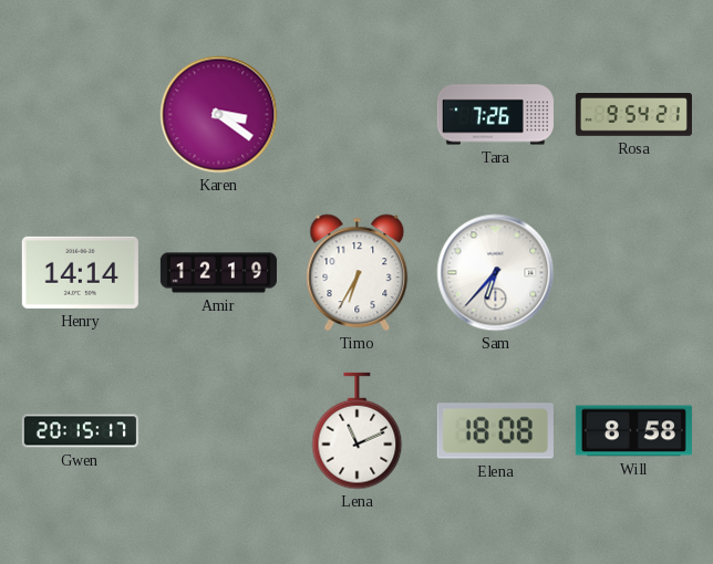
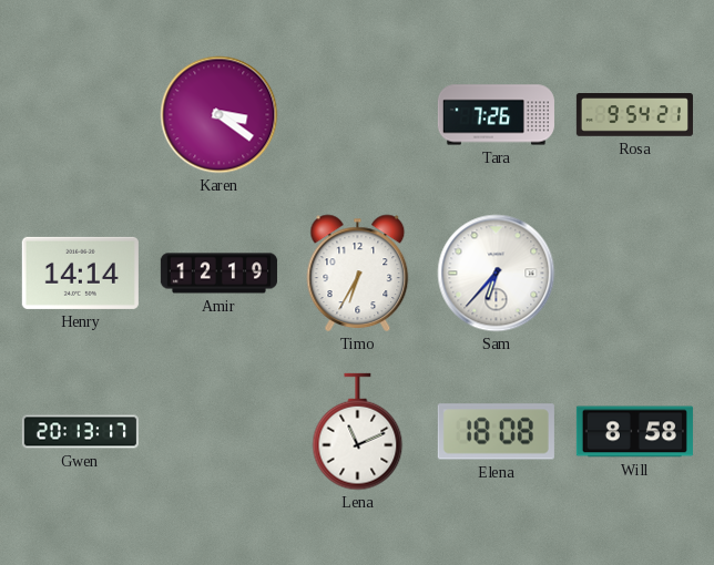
Gwen: 20:15 -> 20:13 (80, 432)
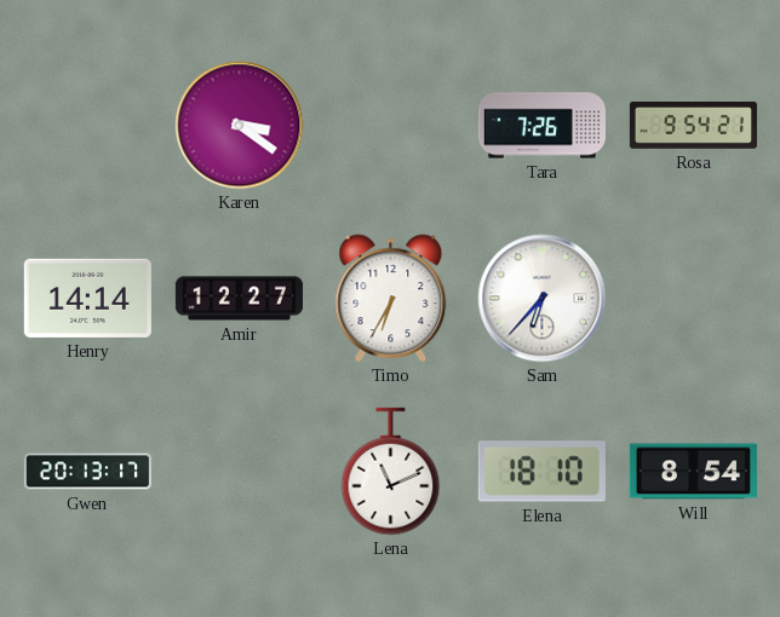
Amir: 12:19 -> 12:27 (239, 299)
Elena: 18:08 -> 18:10 (541, 472)
Will: 8:58 -> 8:54 (693, 472)
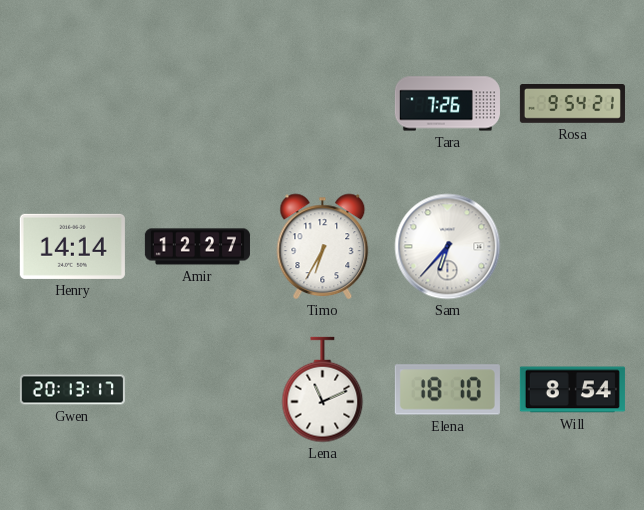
Karen: 3:21 -> none (240, 126)
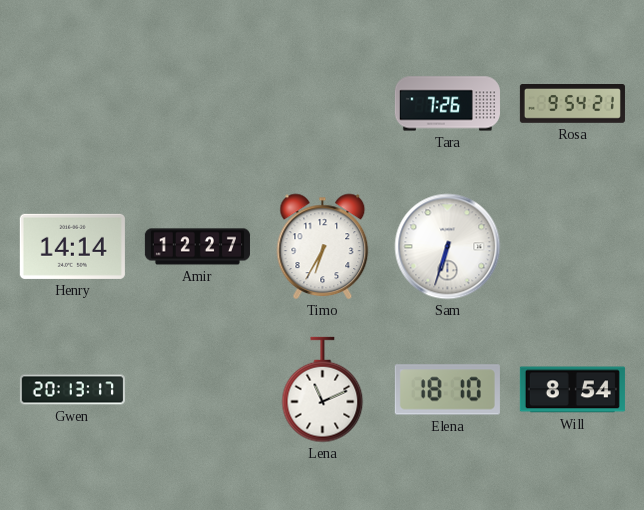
Sam: 6:37 -> 6:33 (448, 247)
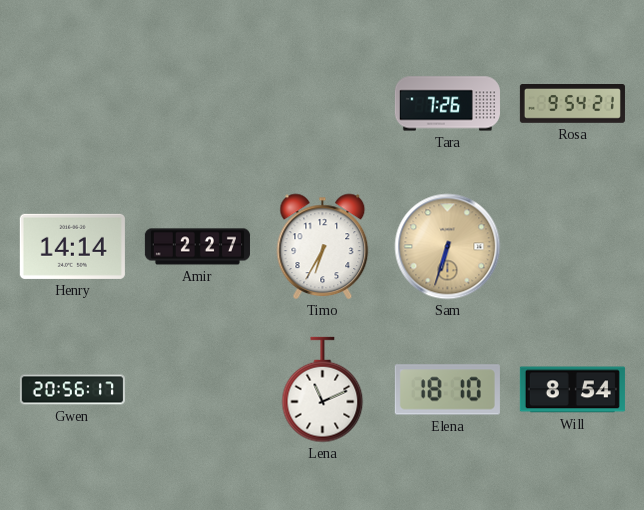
Amir: 12:27 -> 2:27 (197, 247)
Sam dial: white -> champagne (448, 247)
Gwen: 20:13 -> 20:56 (72, 390)
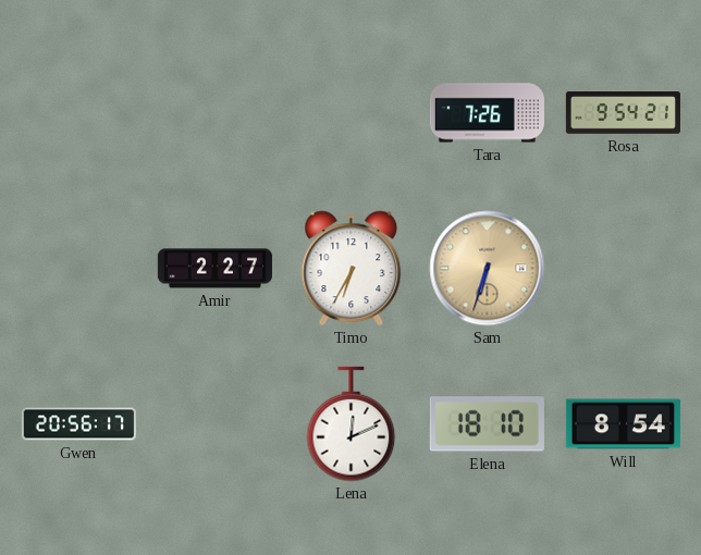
Henry: 14:14 -> none (72, 246)
Lena: 11:11 -> 12:11 (352, 424)
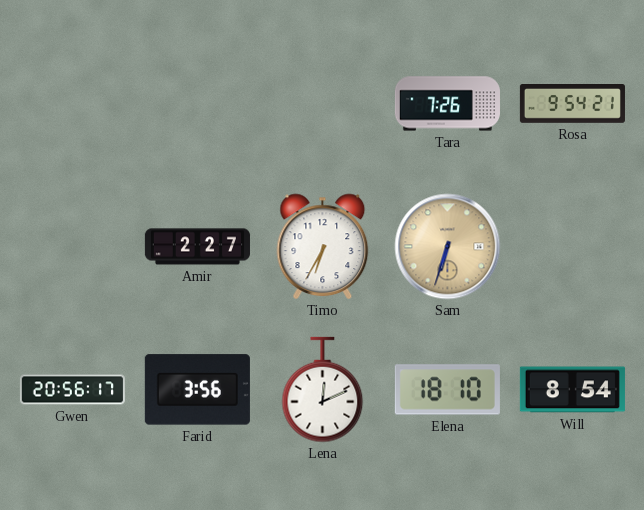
Farid: none -> 3:56 (197, 390)
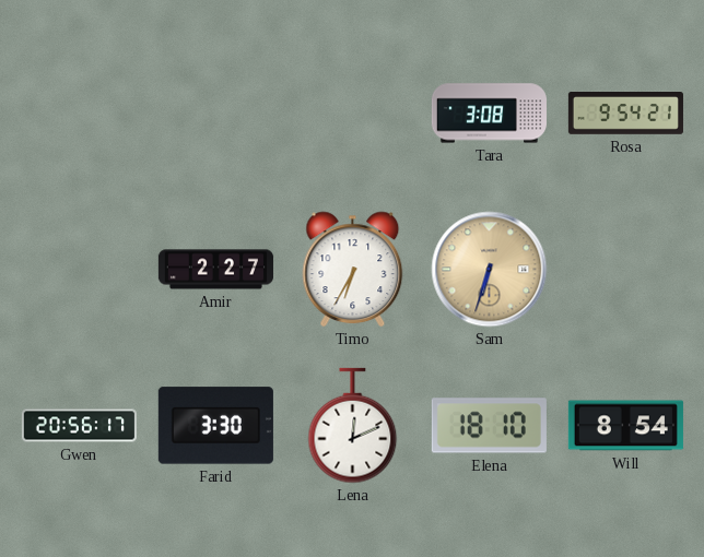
Tara: 7:26 -> 3:08 (489, 114)
Farid: 3:56 -> 3:30 (215, 426)
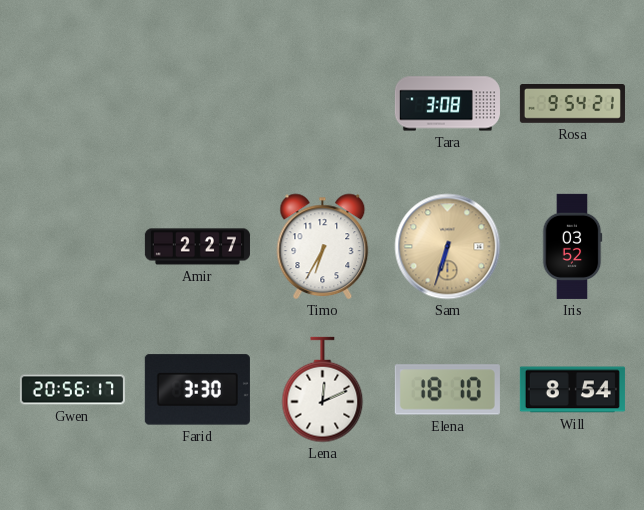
Iris: none -> 03:52 (572, 246)
